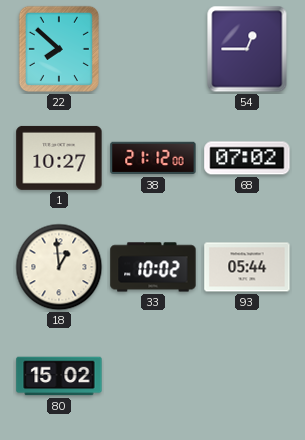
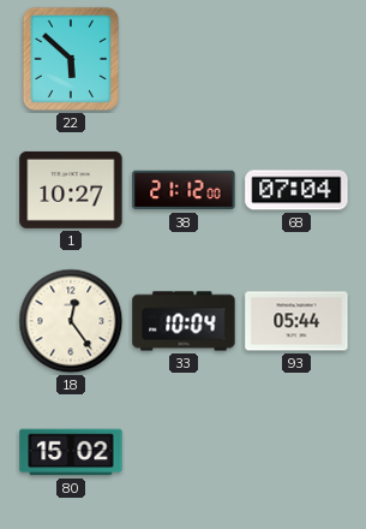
22: 7:52 -> 5:52 (71, 59)
54: 12:45 -> none (247, 49)
68: 07:02 -> 07:04 (296, 190)
18: 12:59 -> 12:24 (71, 321)
33: 10:02 -> 10:04 (184, 321)
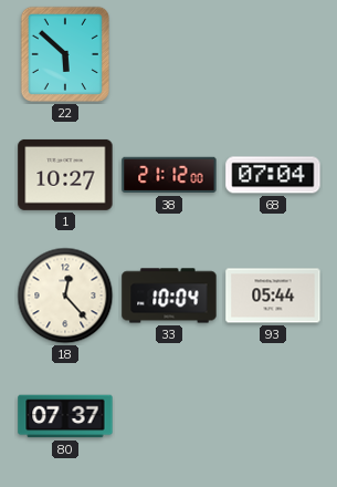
18: 12:24 -> 12:23 (65, 296)
80: 15:02 -> 07:37 (65, 416)
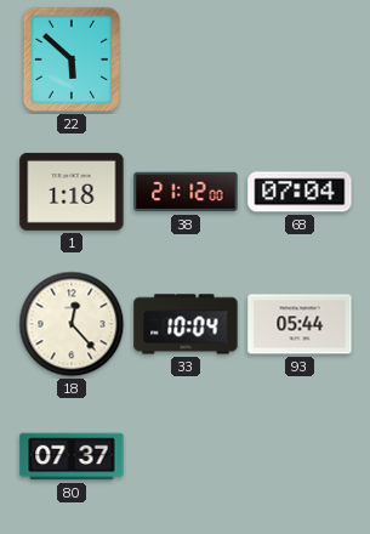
1: 10:27 -> 1:18 (72, 192)
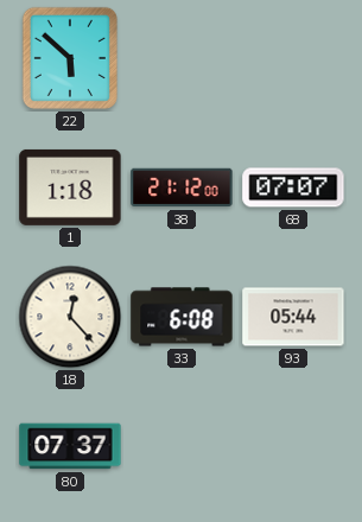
68: 07:04 -> 07:07 (293, 187)
33: 10:04 -> 6:08 (182, 317)
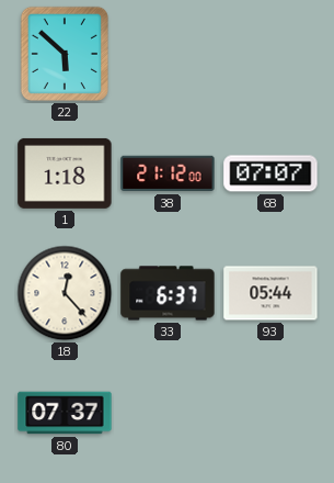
33: 6:08 -> 6:37 (168, 293)
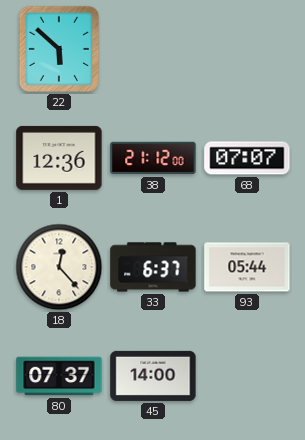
1: 1:18 -> 12:36 (59, 158)
45: none -> 14:00 (153, 376)
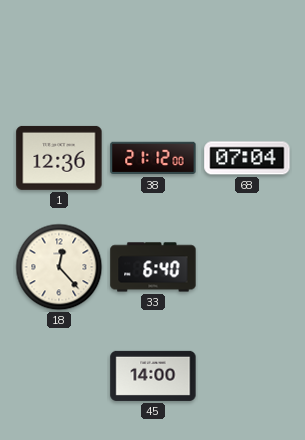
22: 5:52 -> none (59, 49)
68: 07:07 -> 07:04 (247, 158)
33: 6:37 -> 6:40 (153, 267)
93: 05:44 -> none (247, 267)
80: 07:37 -> none (59, 376)
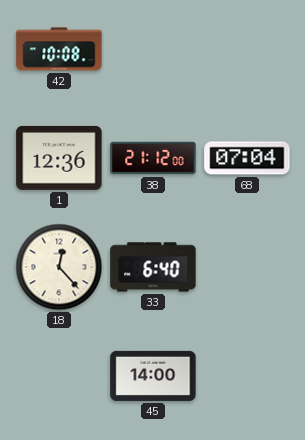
42: none -> 10:08 (59, 49)
